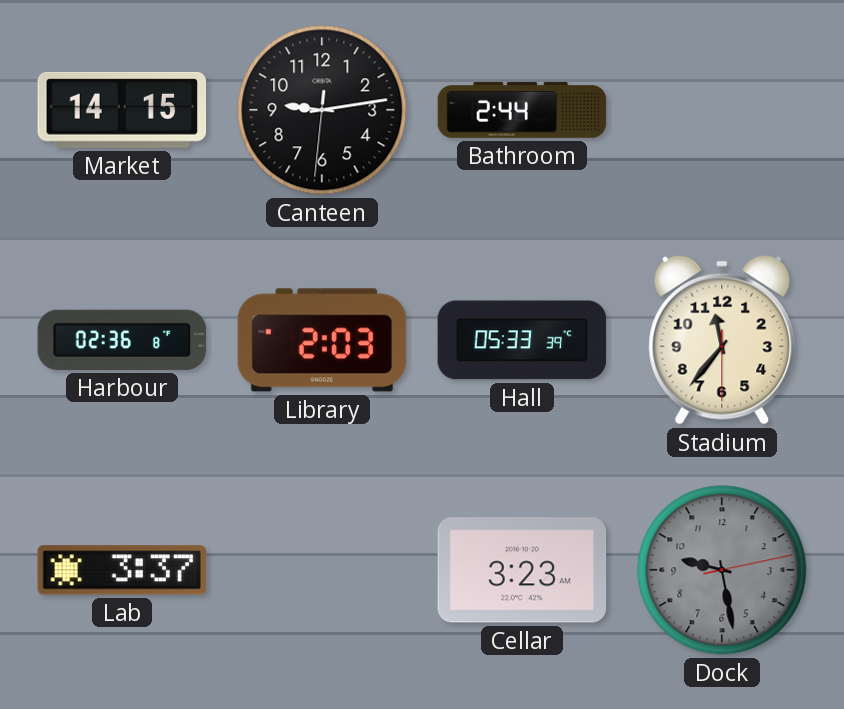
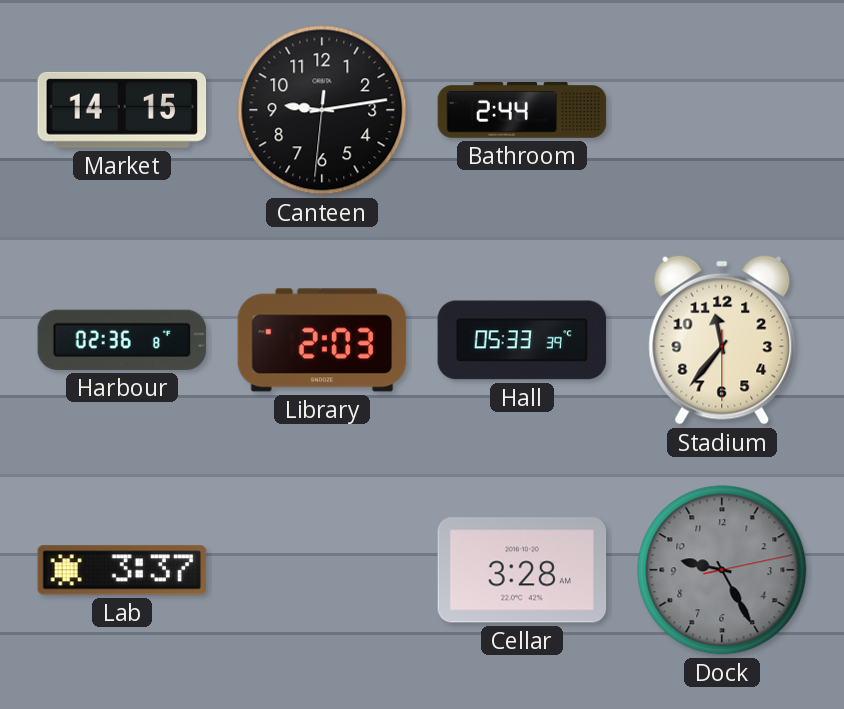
Cellar: 3:23 -> 3:28 (522, 570)
Dock: 9:28 -> 9:25 (722, 570)
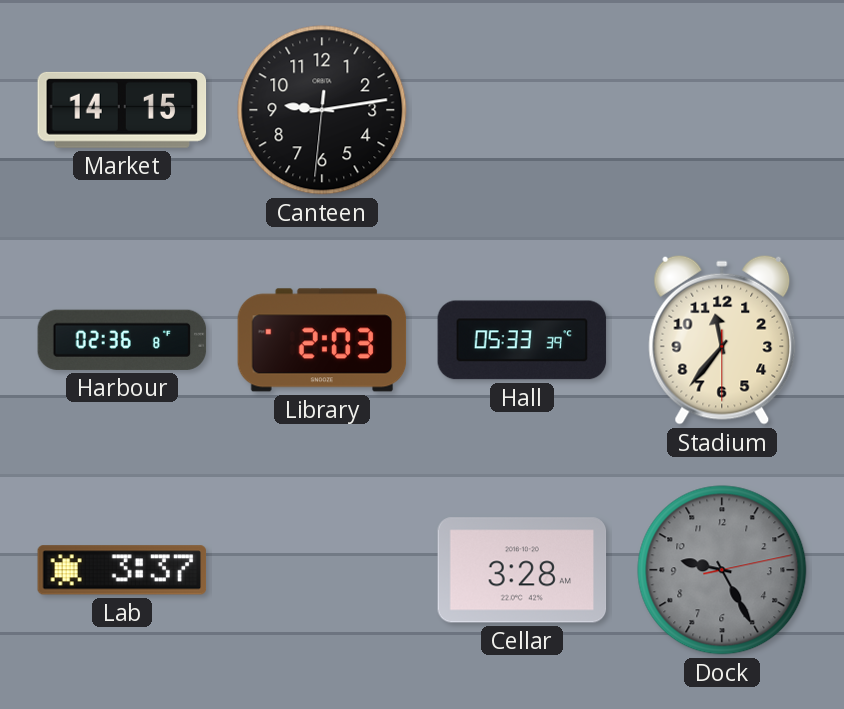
Bathroom: 2:44 -> none (522, 111)
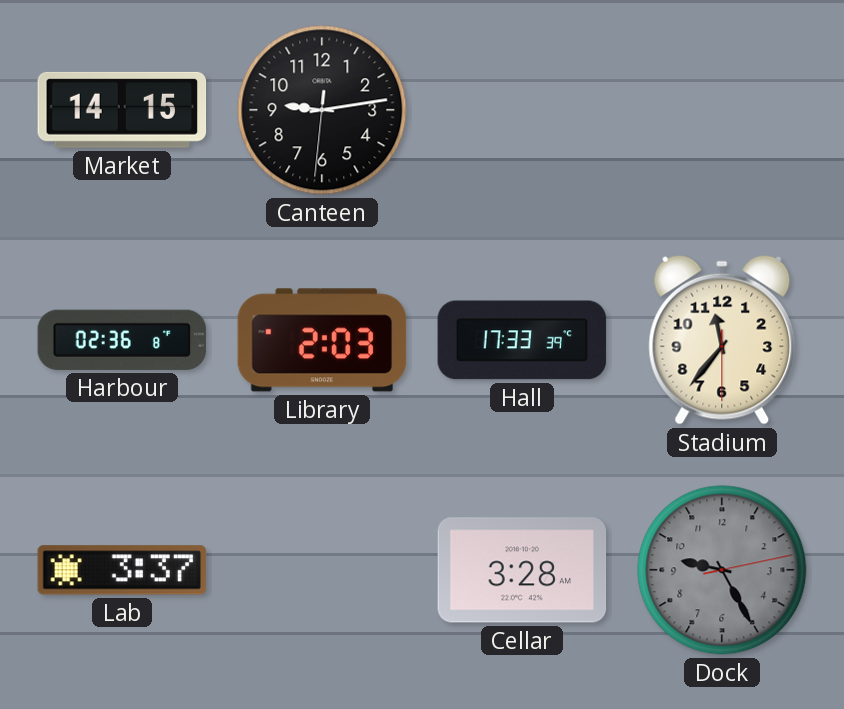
Hall: 05:33 -> 17:33 (522, 340)
